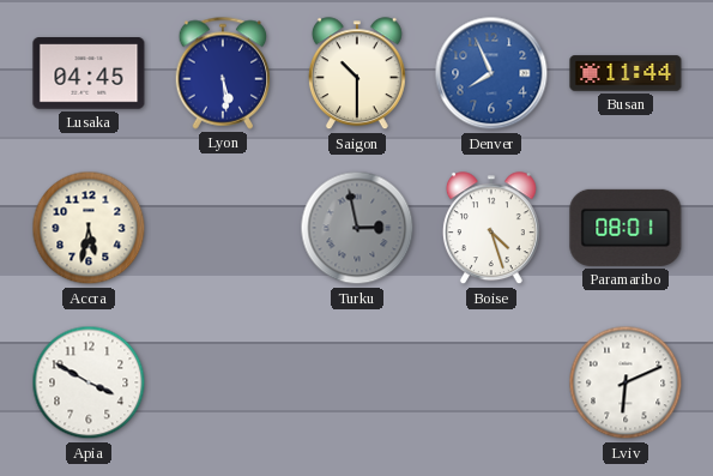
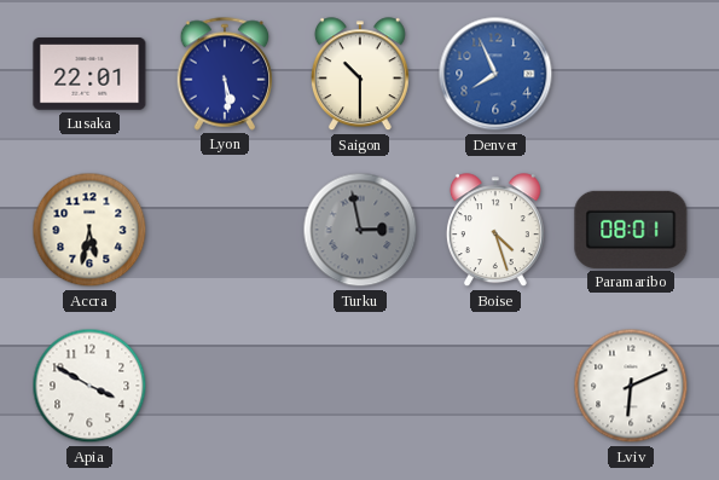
Lusaka: 04:45 -> 22:01 (89, 74)
Busan: 11:44 -> none (626, 73)
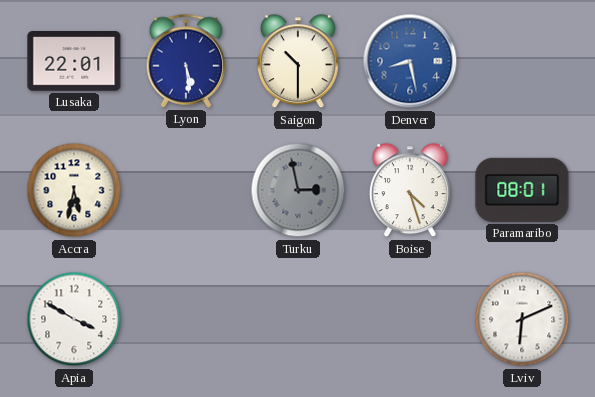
Denver: 7:56 -> 8:28 (410, 61)
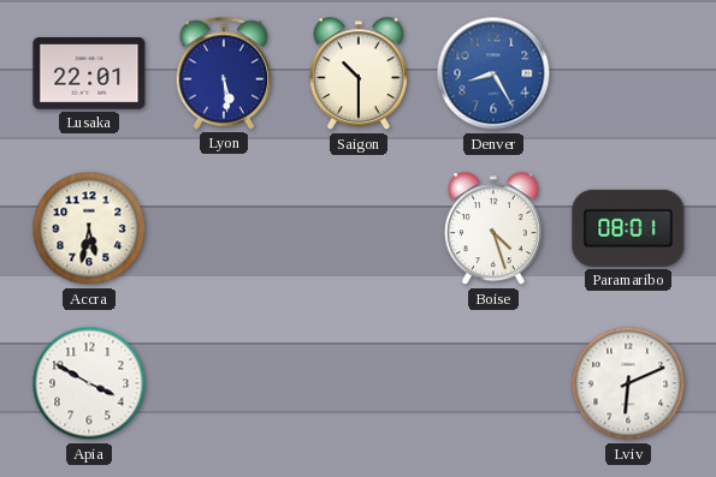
Denver: 8:28 -> 8:25 (493, 73)
Turku: 2:58 -> none (298, 190)
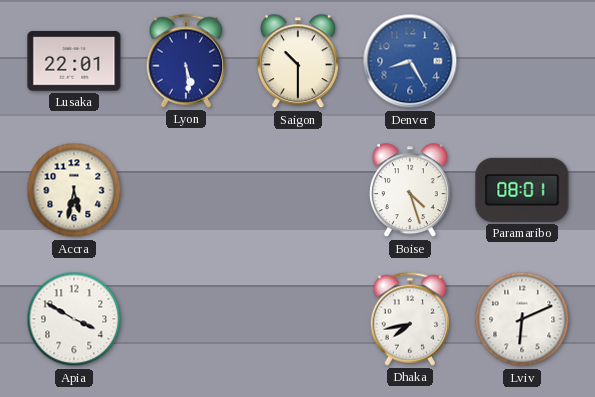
Dhaka: none -> 7:43 (410, 319)
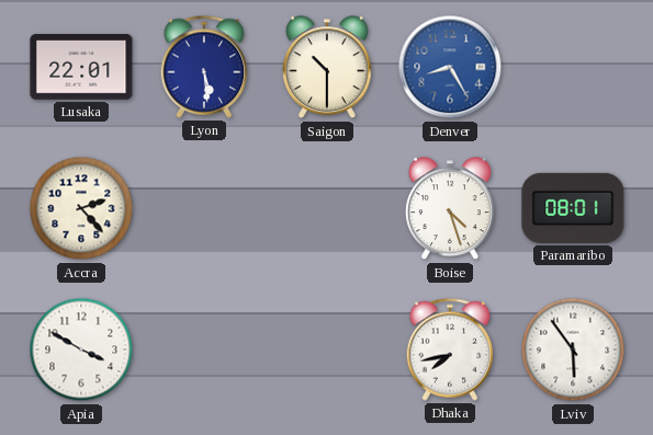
Accra: 5:32 -> 2:23 (81, 208)
Lviv: 6:11 -> 5:54 (573, 350)
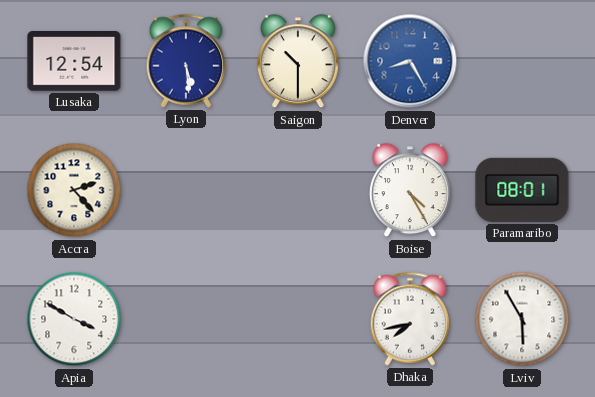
Lusaka: 22:01 -> 12:54 (74, 61)
Boise: 4:27 -> 4:25 (410, 191)
Lviv: 5:54 -> 5:55 (522, 319)
